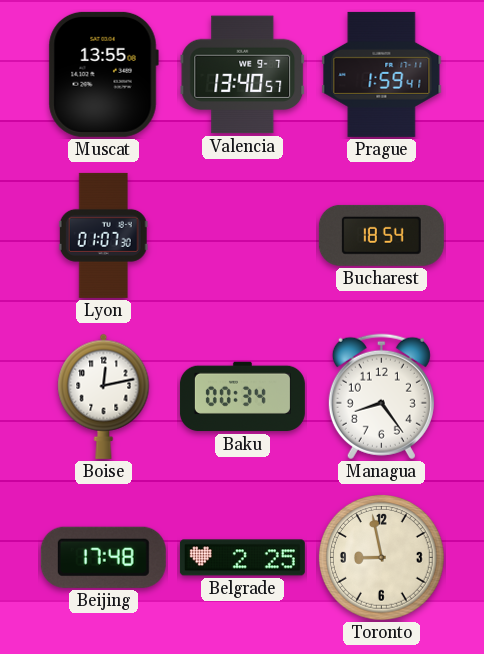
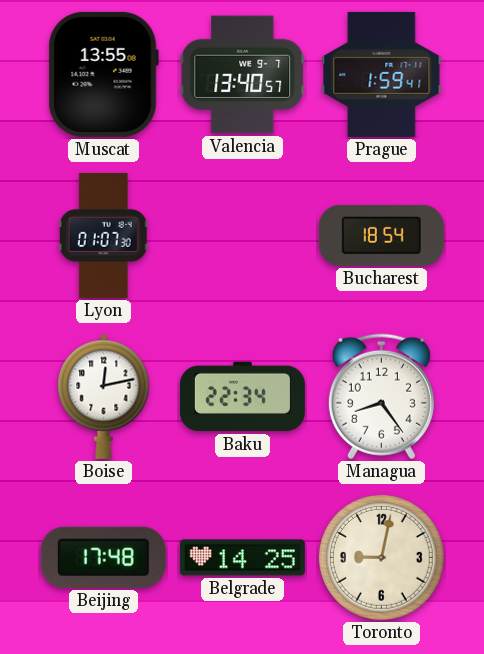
Baku: 00:34 -> 22:34 (242, 397)
Belgrade: 2:25 -> 14:25 (242, 558)
Toronto: 8:58 -> 9:02 (382, 558)
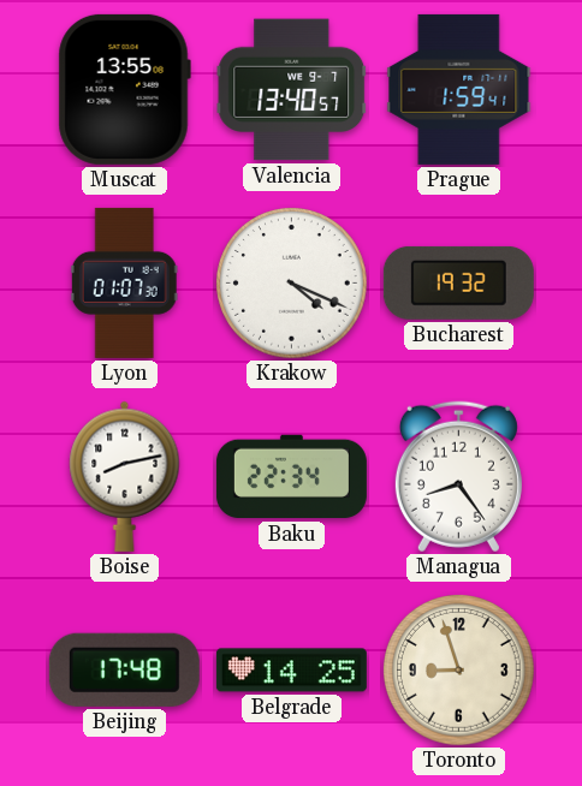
Krakow: none -> 4:19 (292, 284)
Bucharest: 18:54 -> 19:32 (458, 282)
Boise: 12:13 -> 8:13 (125, 476)
Toronto: 9:02 -> 8:57 (459, 671)
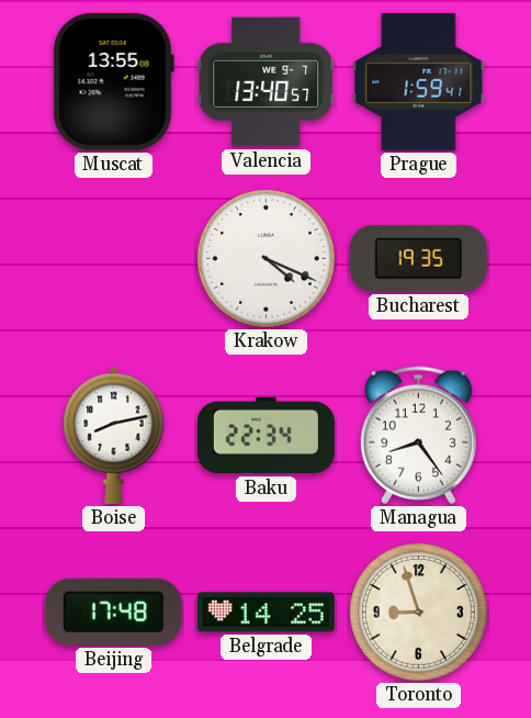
Lyon: 01:07 -> none (124, 282)
Bucharest: 19:32 -> 19:35 (418, 258)
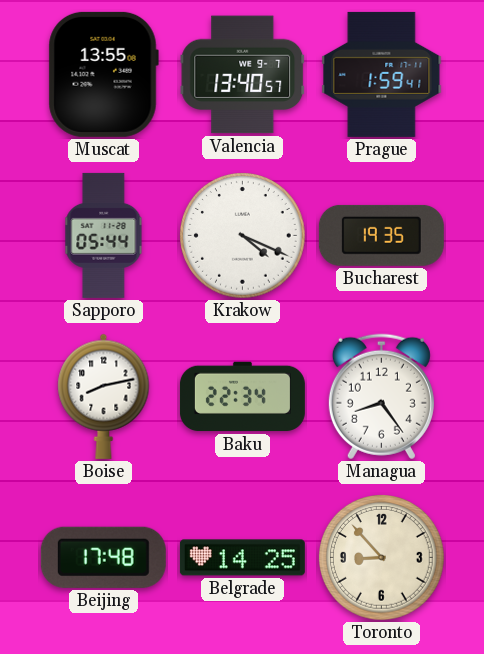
Sapporo: none -> 05:44 (104, 235)
Toronto: 8:57 -> 8:53 (382, 558)
